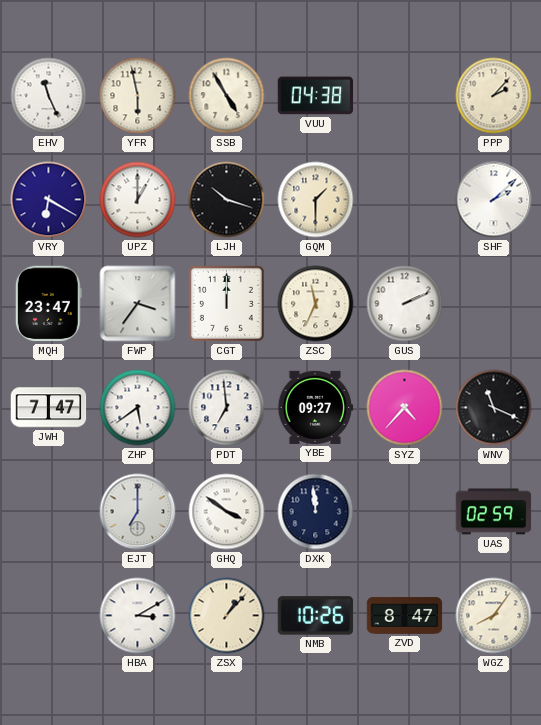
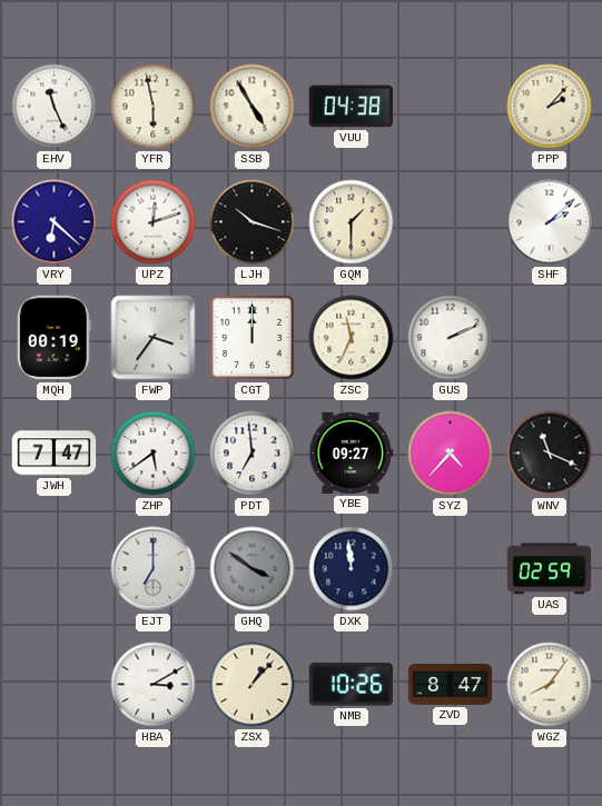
VRY: 6:20 -> 6:22 (55, 222)
UPZ: 1:00 -> 12:12 (154, 222)
MQH: 23:47 -> 00:19 (53, 338)
GHQ dial: white -> grey (253, 569)
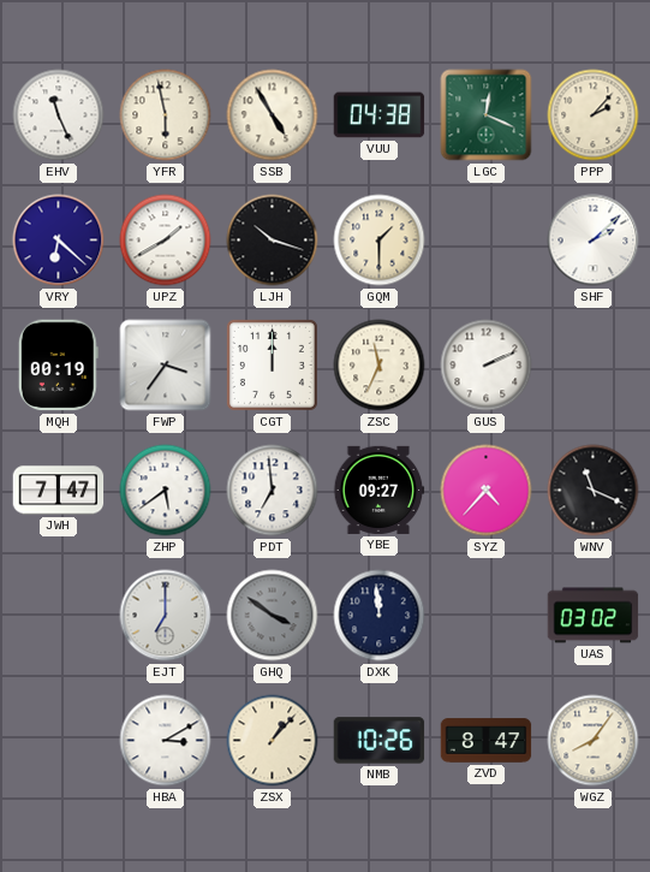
LGC: none -> 12:19 (487, 115)
UPZ: 12:12 -> 1:40 (166, 241)
UAS: 02:59 -> 03:02 (594, 616)
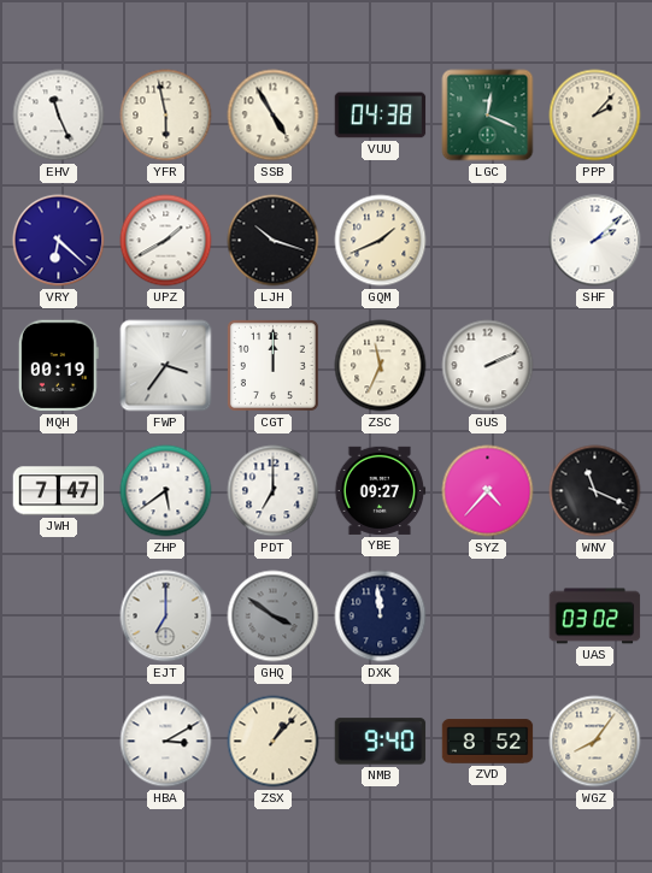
GQM: 1:30 -> 1:41 (381, 241)
PDT: 6:59 -> 7:00 (274, 491)
NMB: 10:26 -> 9:40 (381, 742)
ZVD: 8:47 -> 8:52 (488, 742)
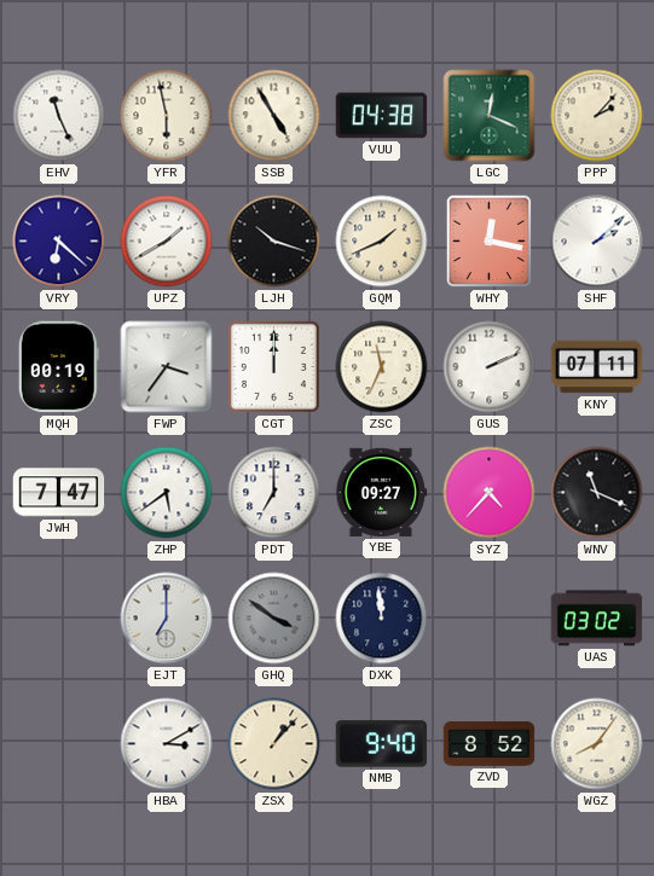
WHY: none -> 12:17 (490, 242)
KNY: none -> 07:11 (597, 367)
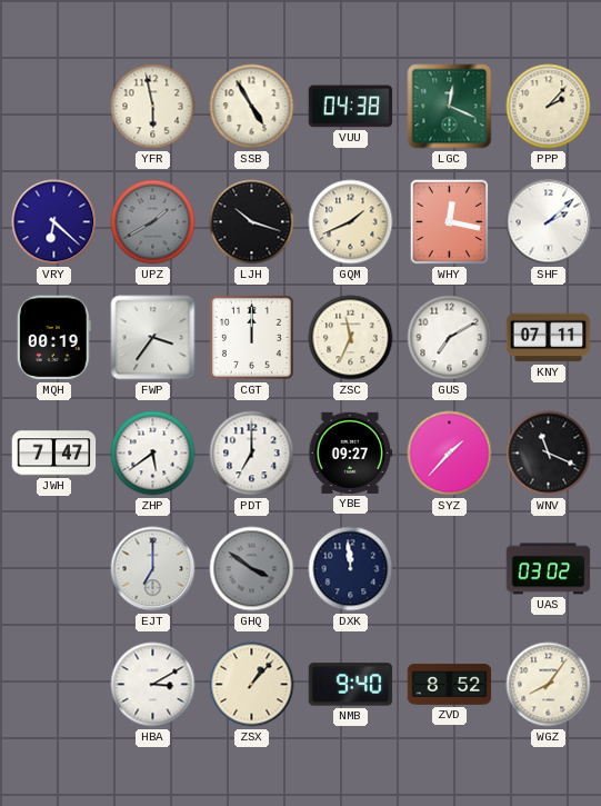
EHV: 11:26 -> none (59, 116)
UPZ dial: white -> grey (153, 222)
GUS: 2:11 -> 7:10 (450, 338)
SYZ: 4:37 -> 1:37 (450, 454)
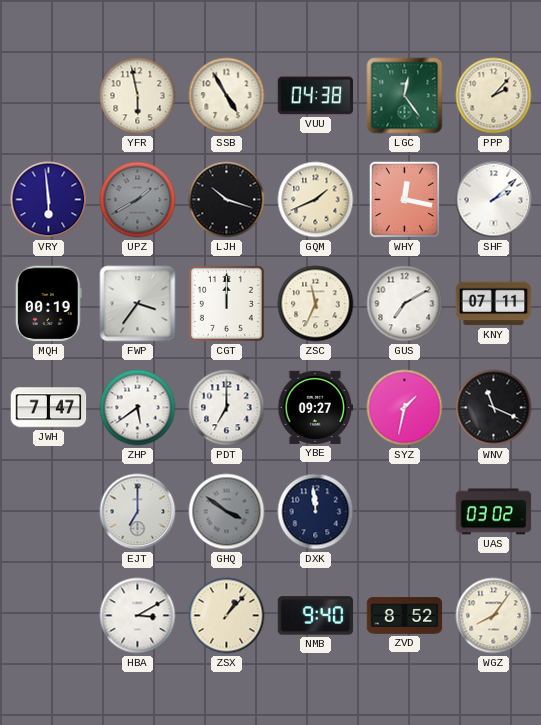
LGC: 12:19 -> 12:24 (405, 96)
VRY: 6:22 -> 5:59 (49, 200)
SYZ: 1:37 -> 1:32 (405, 408)
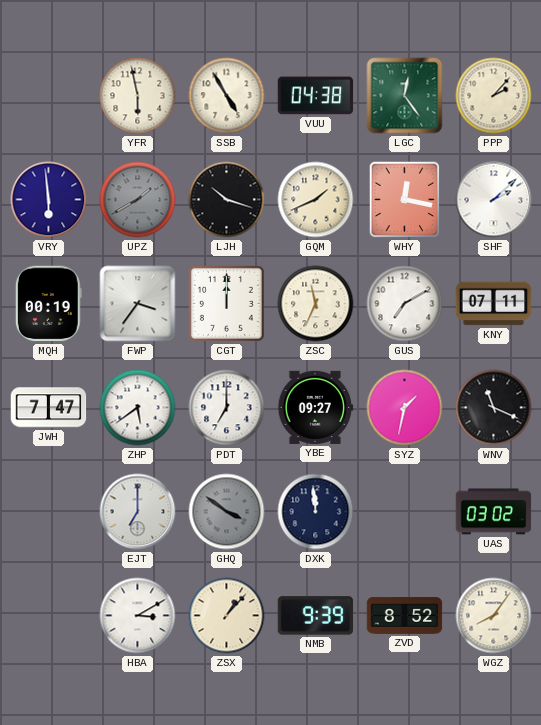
NMB: 9:40 -> 9:39 (316, 616)
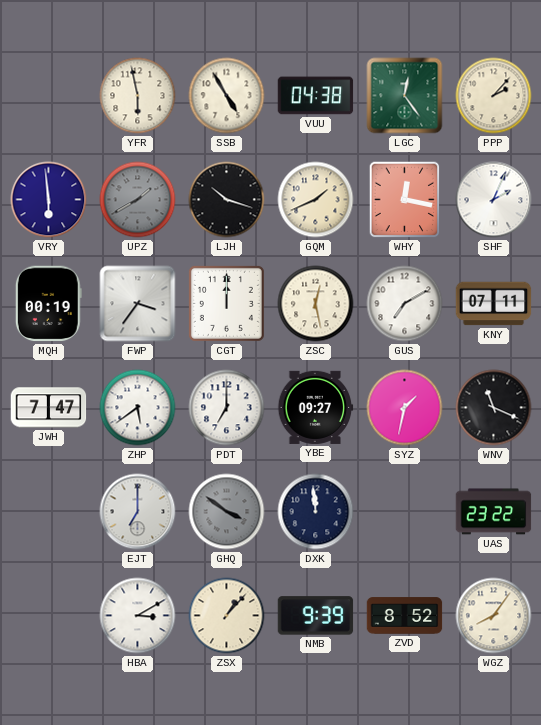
SHF: 2:08 -> 2:04 (494, 200)
ZSC: 11:34 -> 12:28 (316, 304)
UAS: 03:02 -> 23:22 (494, 512)
